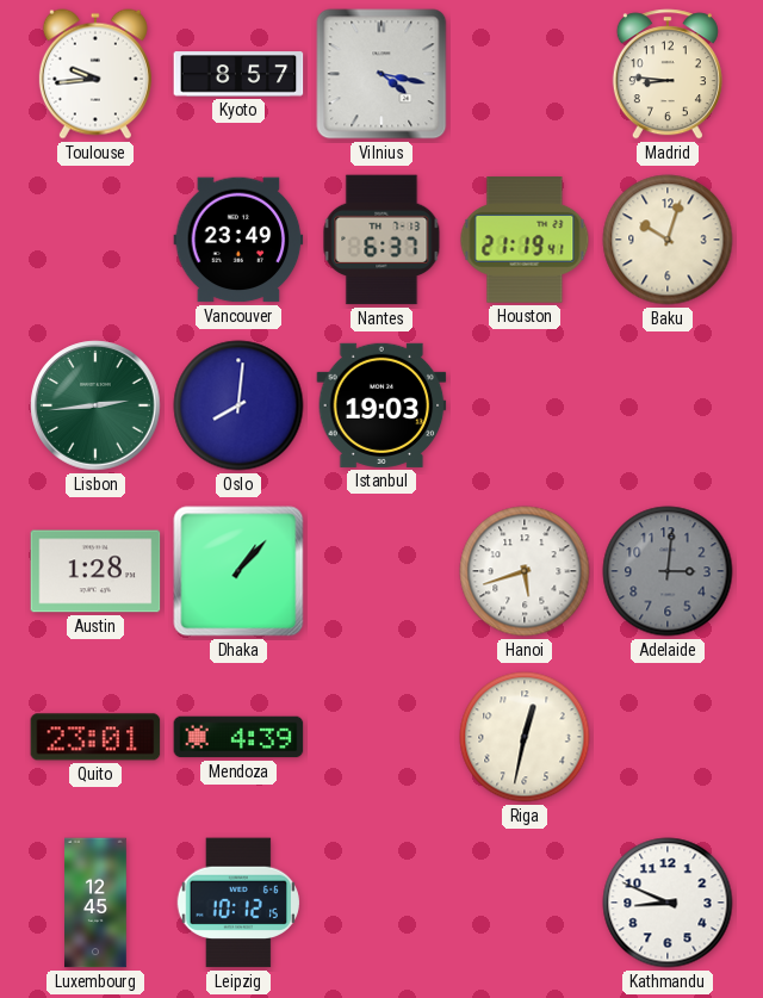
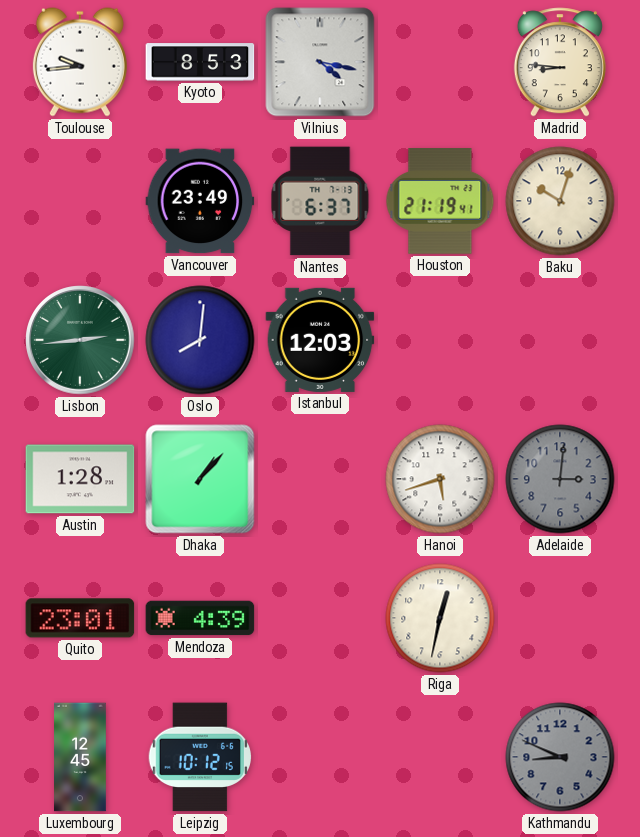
Kyoto: 8:57 -> 8:53 (200, 62)
Istanbul: 19:03 -> 12:03 (320, 340)
Kathmandu dial: white -> grey (560, 757)
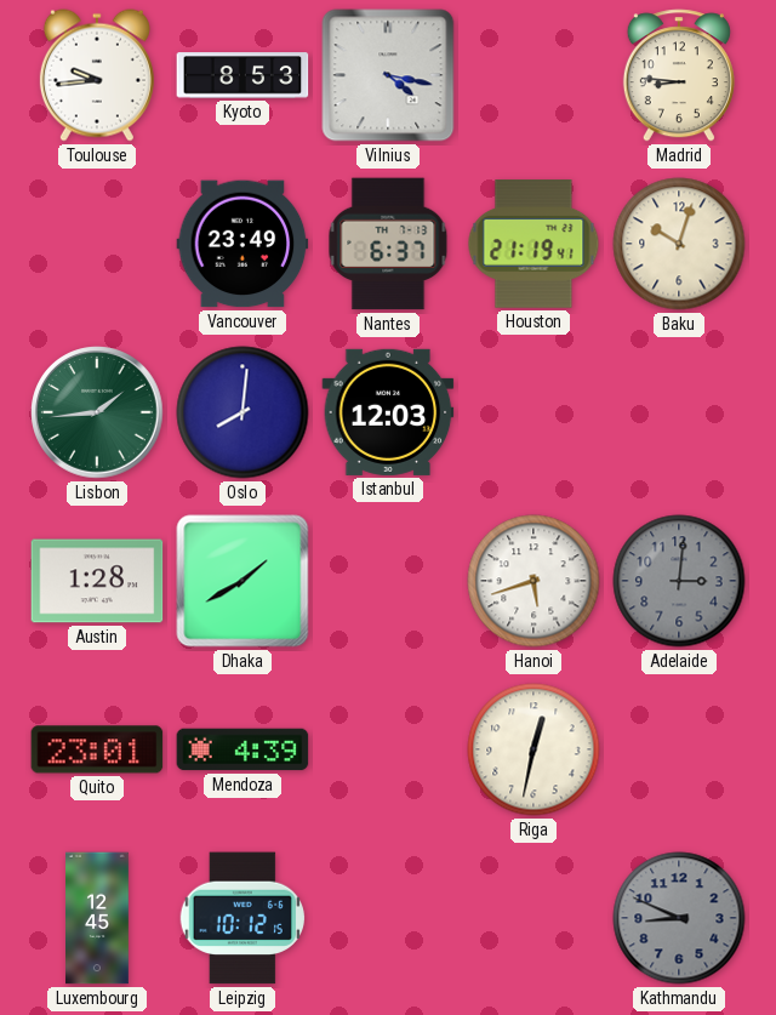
Lisbon: 2:44 -> 1:44 (97, 412)
Dhaka: 1:07 -> 1:40 (242, 581)
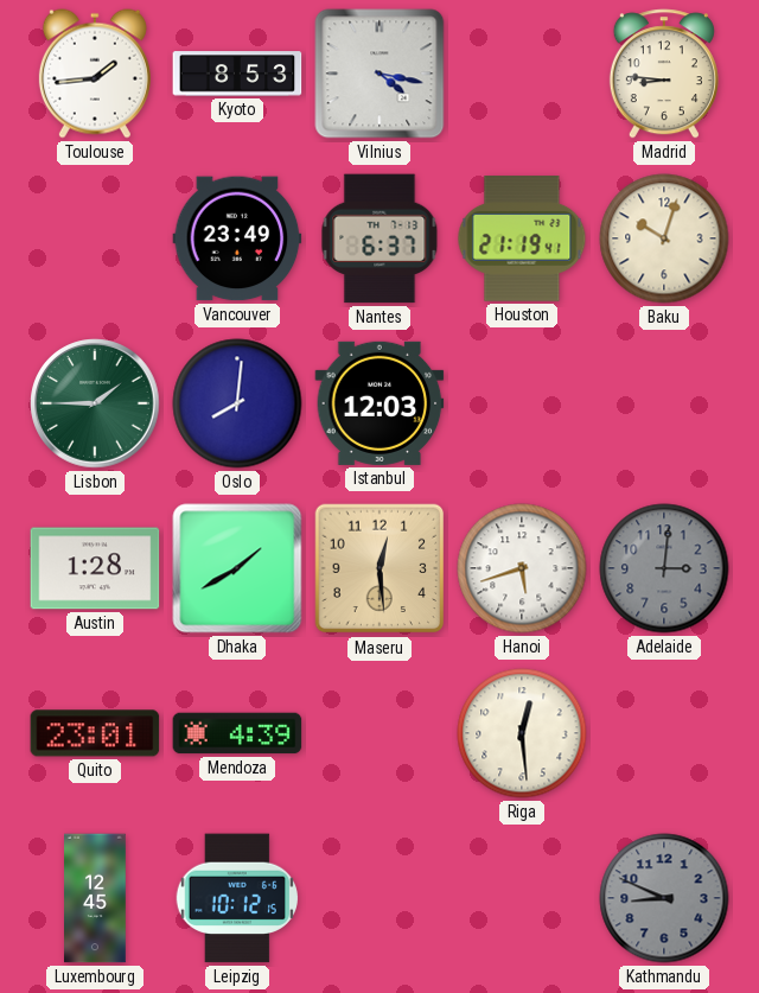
Toulouse: 9:44 -> 1:44 (95, 74)
Lisbon: 1:44 -> 1:45 (95, 403)
Maseru: none -> 12:29 (379, 568)
Riga: 12:32 -> 12:29 (522, 733)
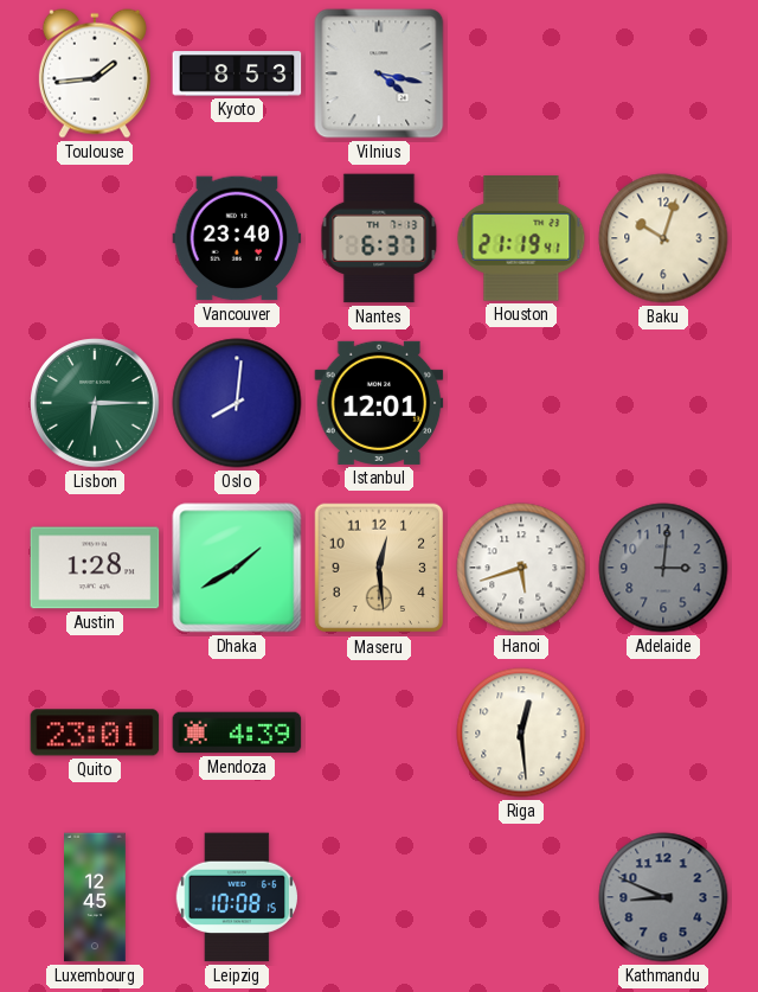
Madrid: 8:46 -> none (664, 74)
Vancouver: 23:49 -> 23:40 (237, 238)
Lisbon: 1:45 -> 6:15 (95, 403)
Istanbul: 12:03 -> 12:01 (379, 403)
Leipzig: 10:12 -> 10:08 (236, 897)
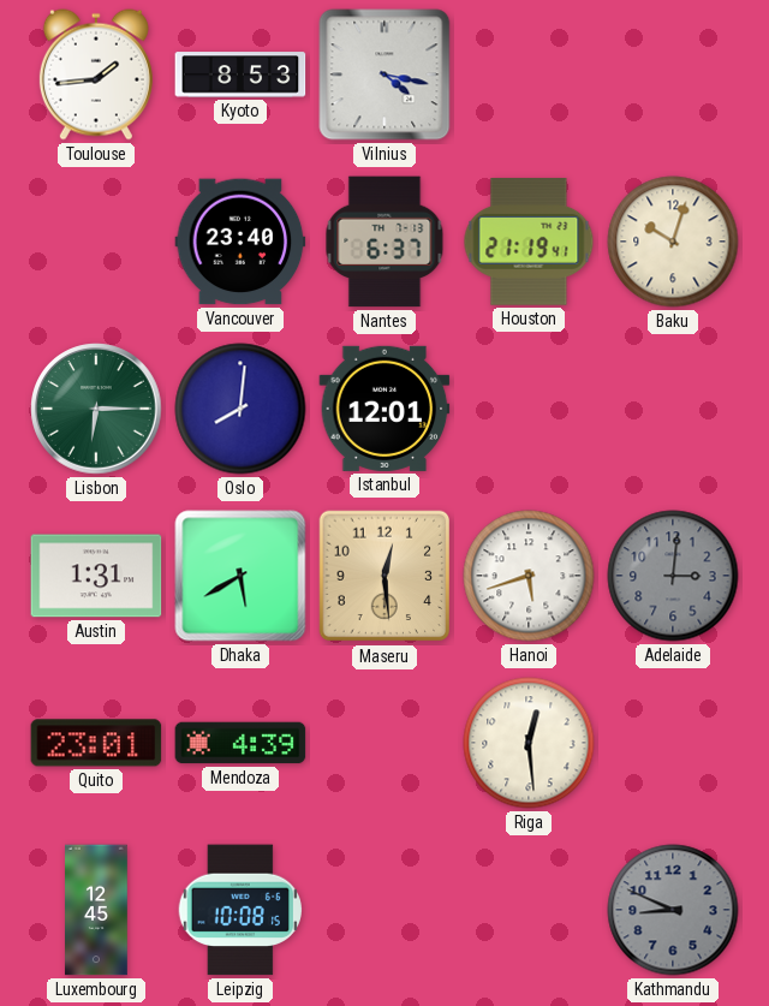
Austin: 1:28 -> 1:31 (96, 576)
Dhaka: 1:40 -> 5:40 (240, 576)
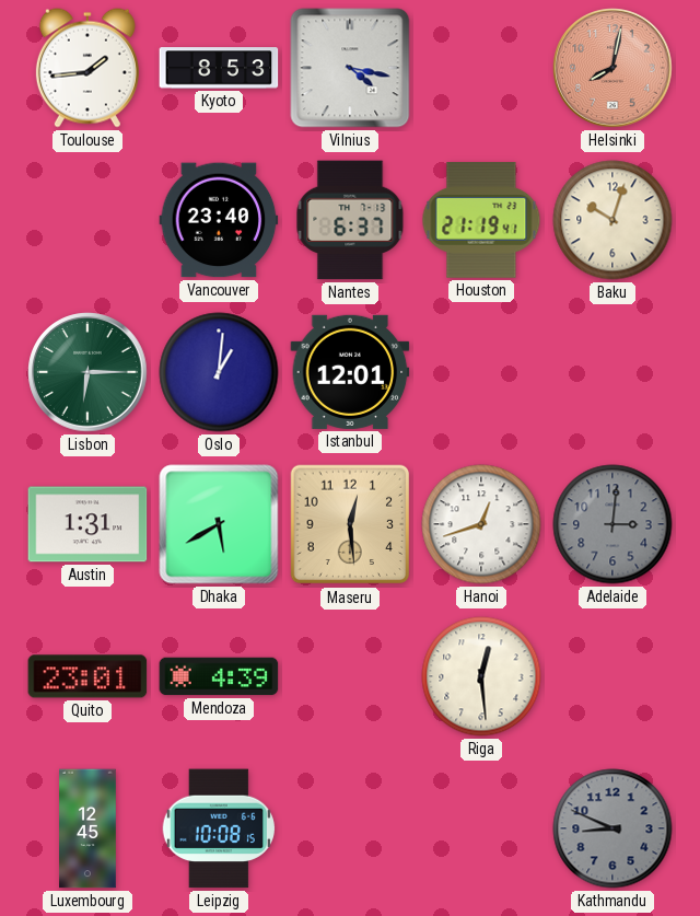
Helsinki: none -> 8:02 (612, 68)
Oslo: 8:01 -> 1:01 (219, 372)
Hanoi: 5:42 -> 12:42 (481, 524)
